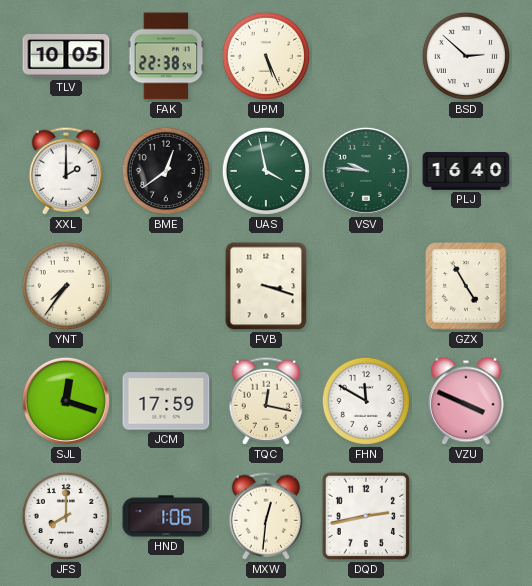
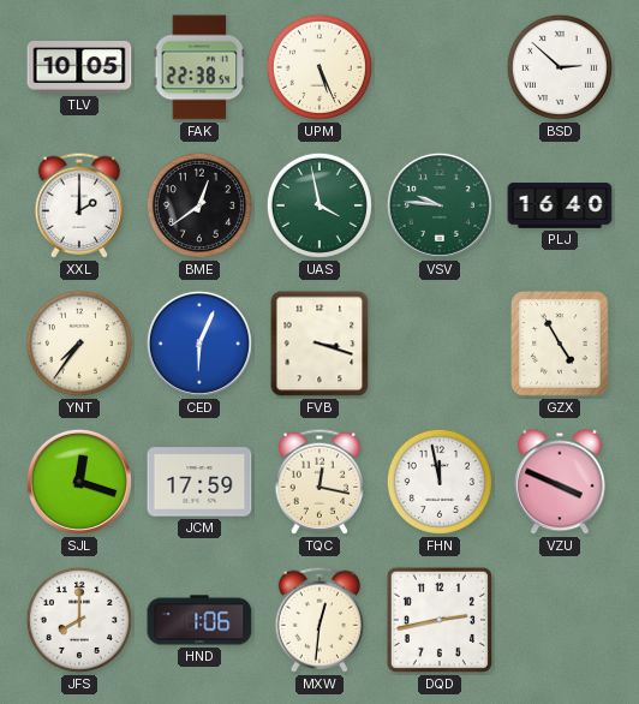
CED: none -> 6:04 (199, 344)
FHN: 11:50 -> 11:58 (440, 482)
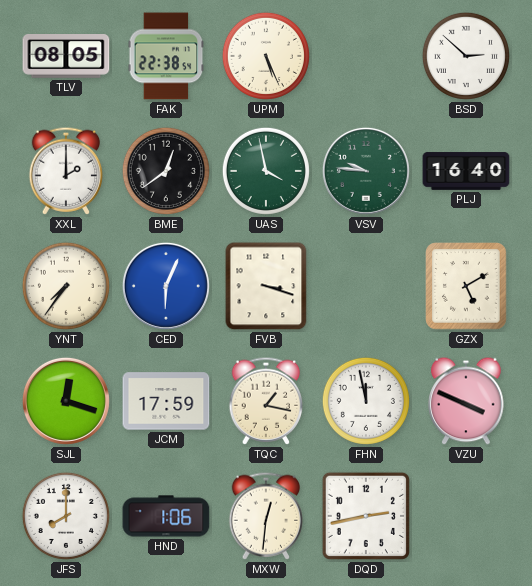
TLV: 10:05 -> 08:05 (66, 57)
GZX: 4:55 -> 5:10 (466, 286)
TQC: 12:17 -> 1:17 (266, 401)
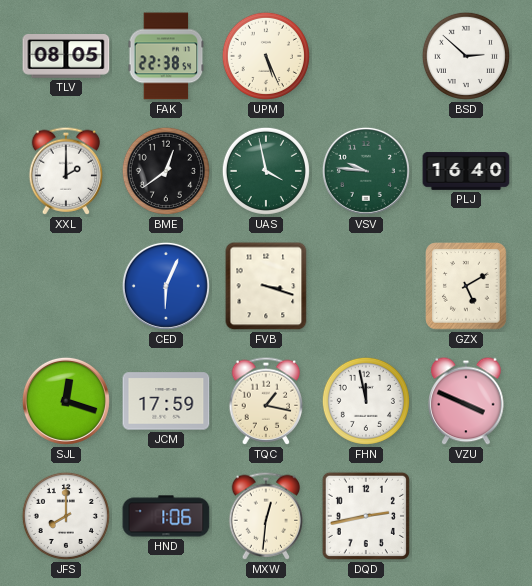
YNT: 7:36 -> none (66, 286)
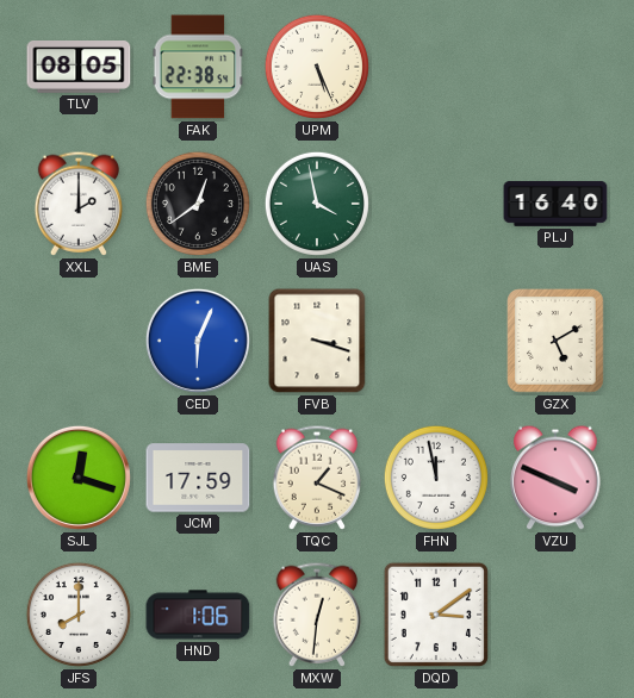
BSD: 2:52 -> none (466, 56)
VSV: 9:46 -> none (366, 171)
TQC: 1:17 -> 1:19 (317, 478)
DQD: 2:43 -> 3:09 (436, 615)
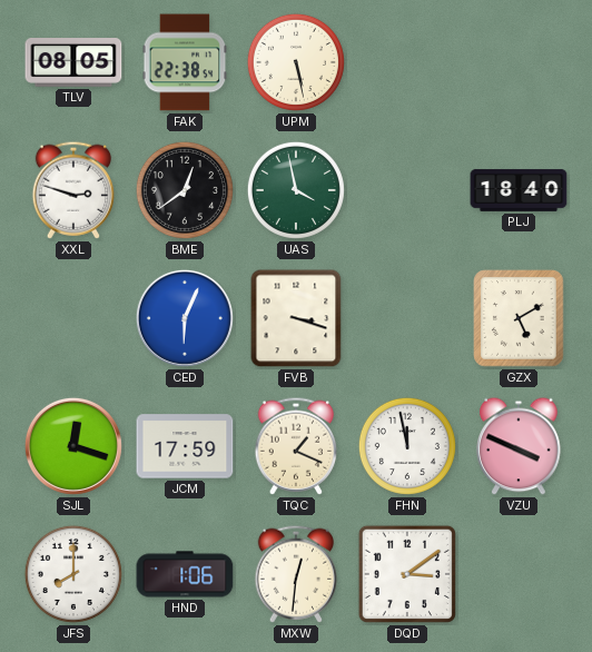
UPM: 5:26 -> 5:28 (296, 62)
XXL: 2:00 -> 2:48 (73, 190)
PLJ: 16:40 -> 18:40 (519, 190)
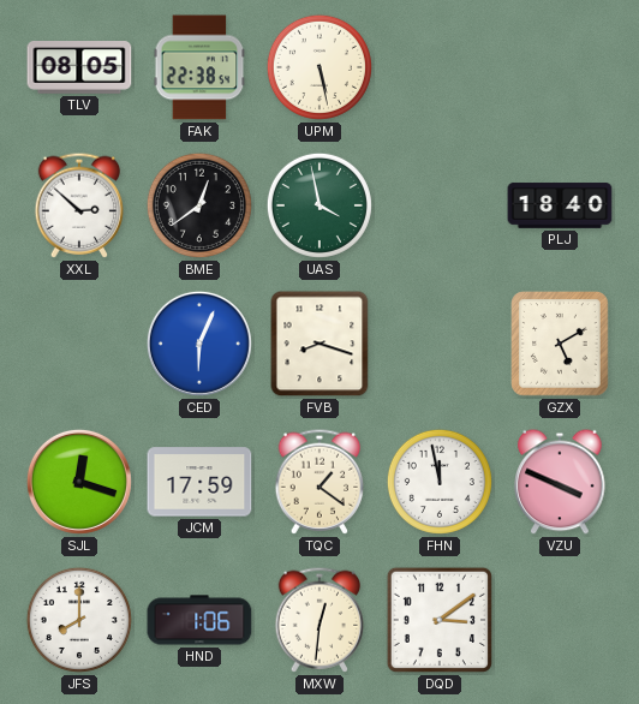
XXL: 2:48 -> 2:52 (79, 205)
FVB: 3:18 -> 8:18 (319, 344)
TQC: 1:19 -> 1:21 (319, 482)
